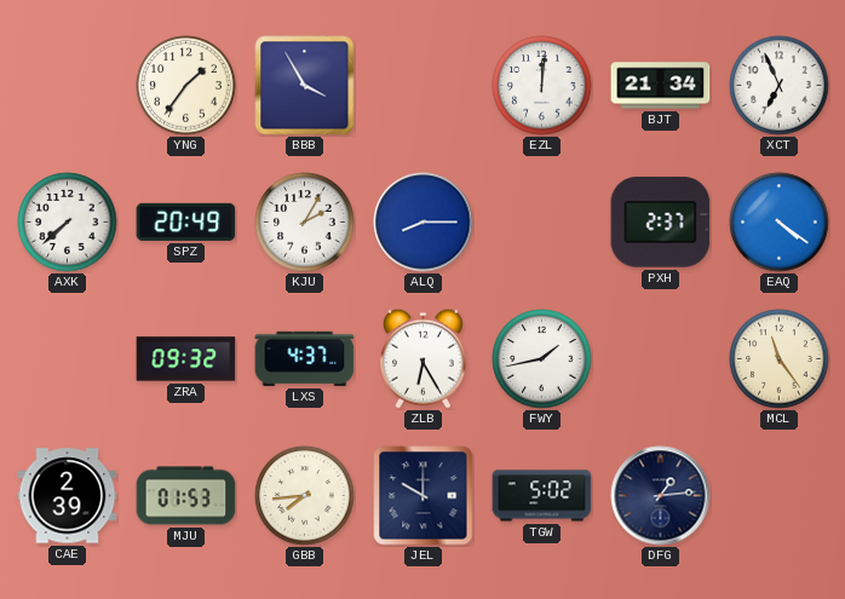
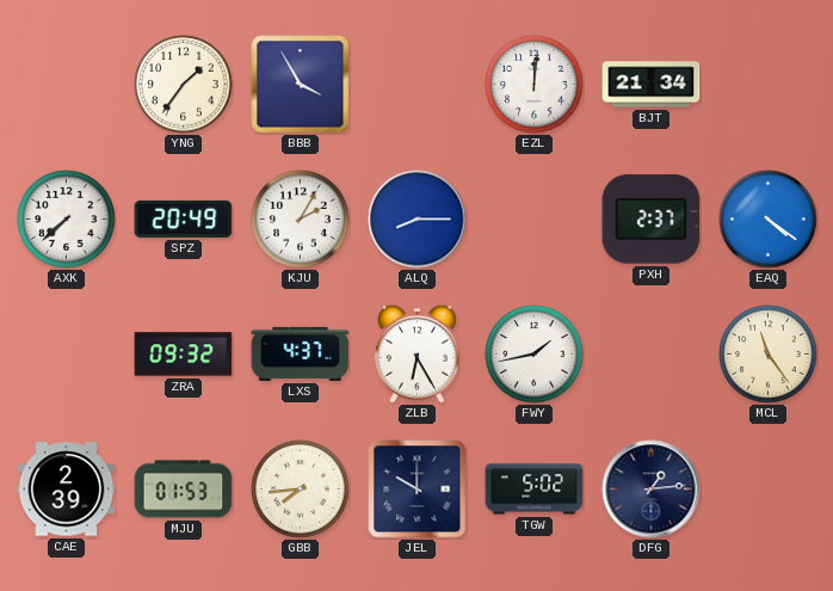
XCT: 6:56 -> none (780, 86)
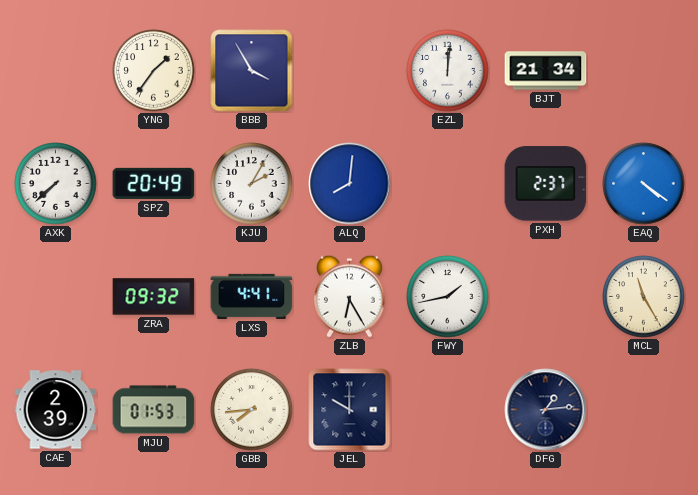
ALQ: 8:15 -> 8:01 (350, 184)
LXS: 4:37 -> 4:41 (252, 296)
MCL: 11:24 -> 11:25 (644, 297)
TGW: 5:02 -> none (535, 490)
